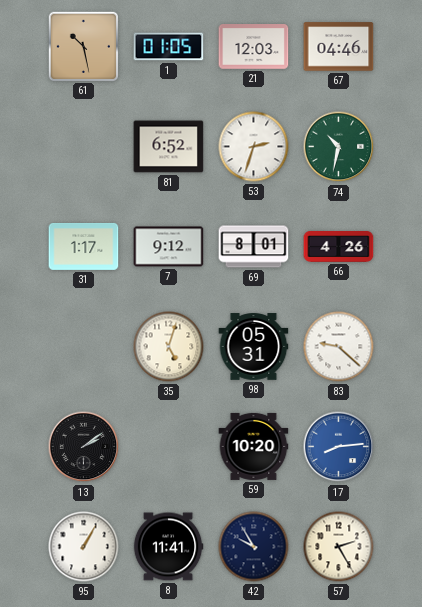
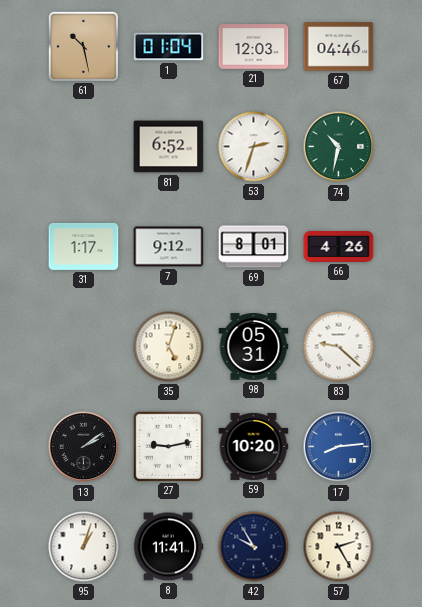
1: 01:05 -> 01:04 (169, 47)
27: none -> 9:13 (168, 446)
95: 1:05 -> 1:03 (84, 547)
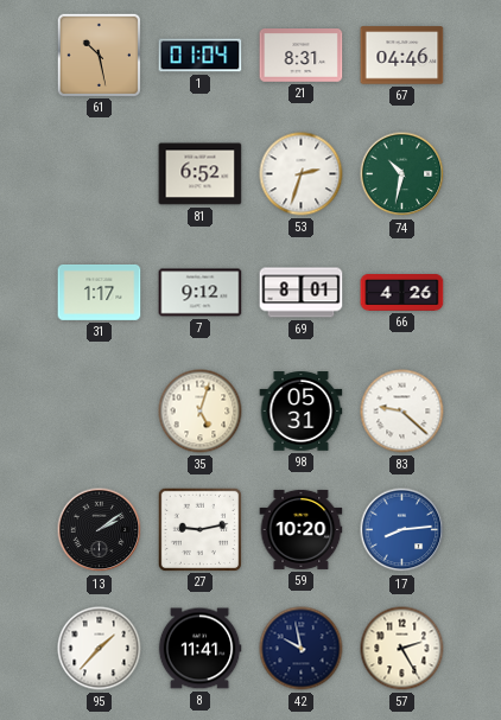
21: 12:03 -> 8:31 (302, 56)
95: 1:03 -> 1:37 (100, 649)
42: 9:55 -> 9:58 (302, 649)
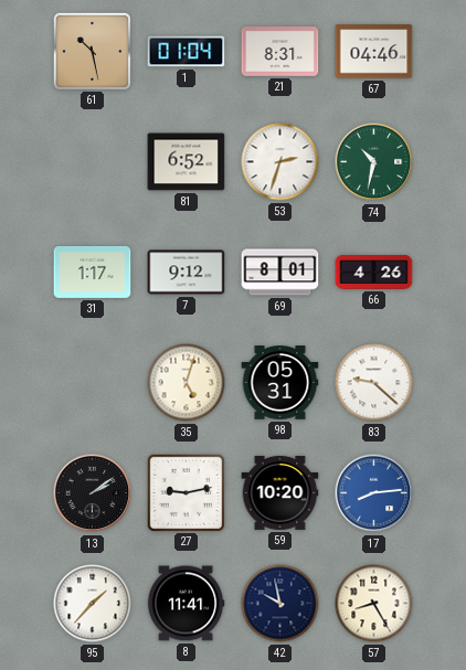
57: 2:25 -> 8:25 (374, 604)
